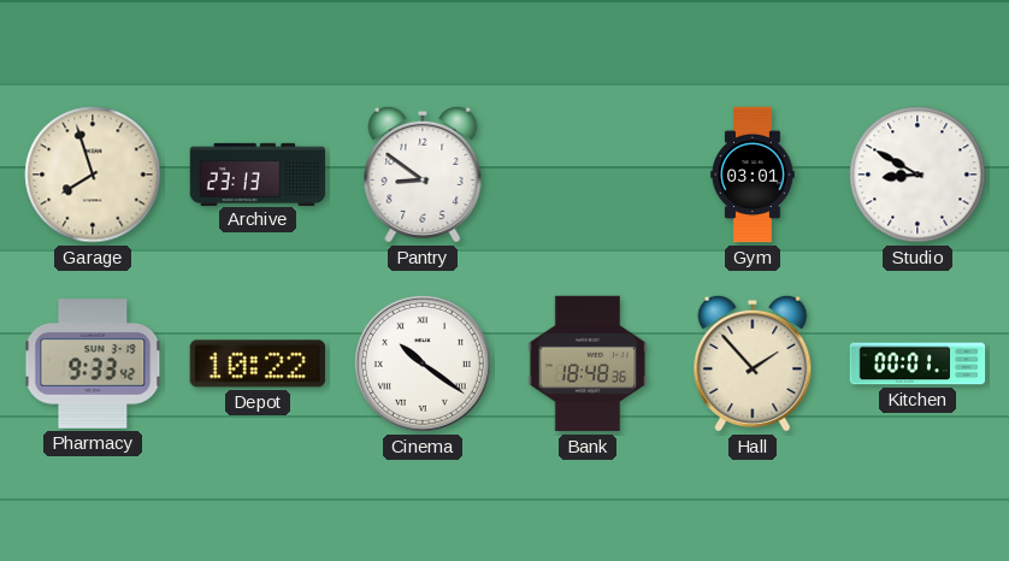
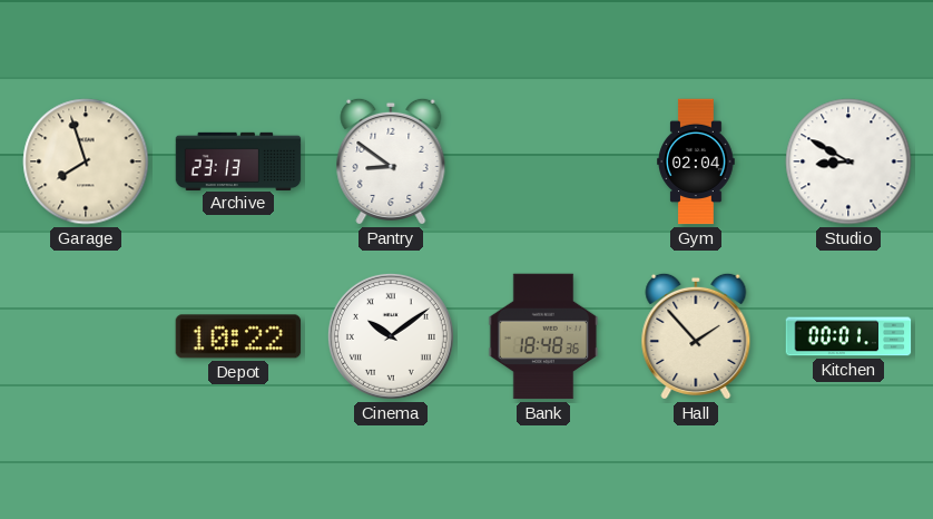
Gym: 03:01 -> 02:04 (696, 161)
Pharmacy: 9:33 -> none (93, 364)
Cinema: 10:21 -> 10:09 (391, 336)
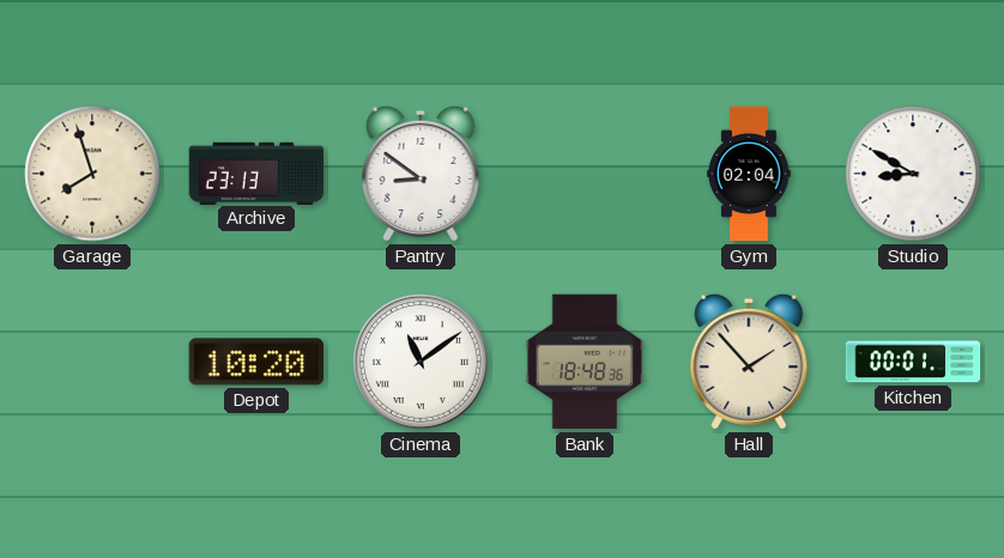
Depot: 10:22 -> 10:20 (256, 362)
Cinema: 10:09 -> 11:09 (421, 362)
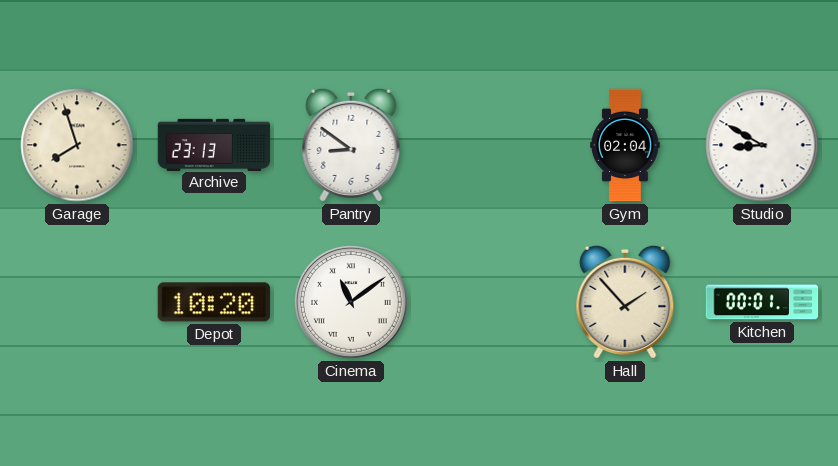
Bank: 18:48 -> none (585, 362)
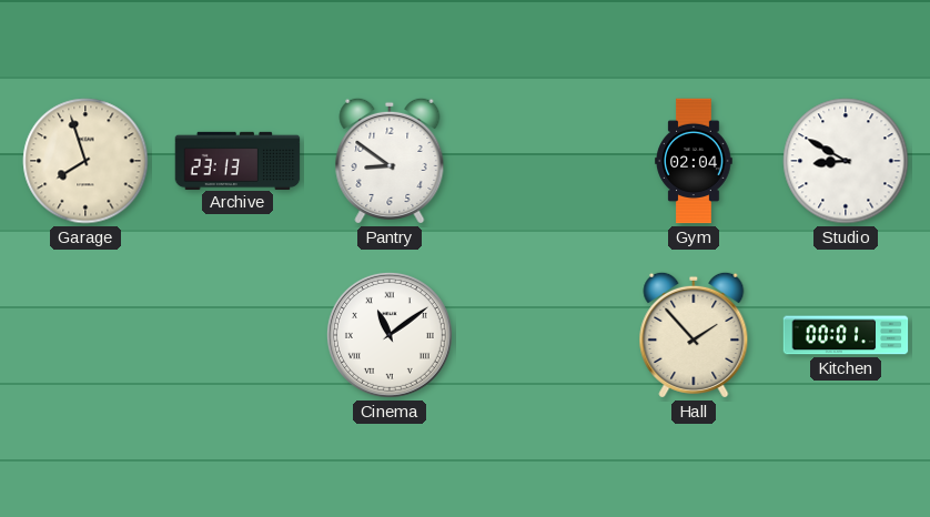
Depot: 10:20 -> none (214, 302)
